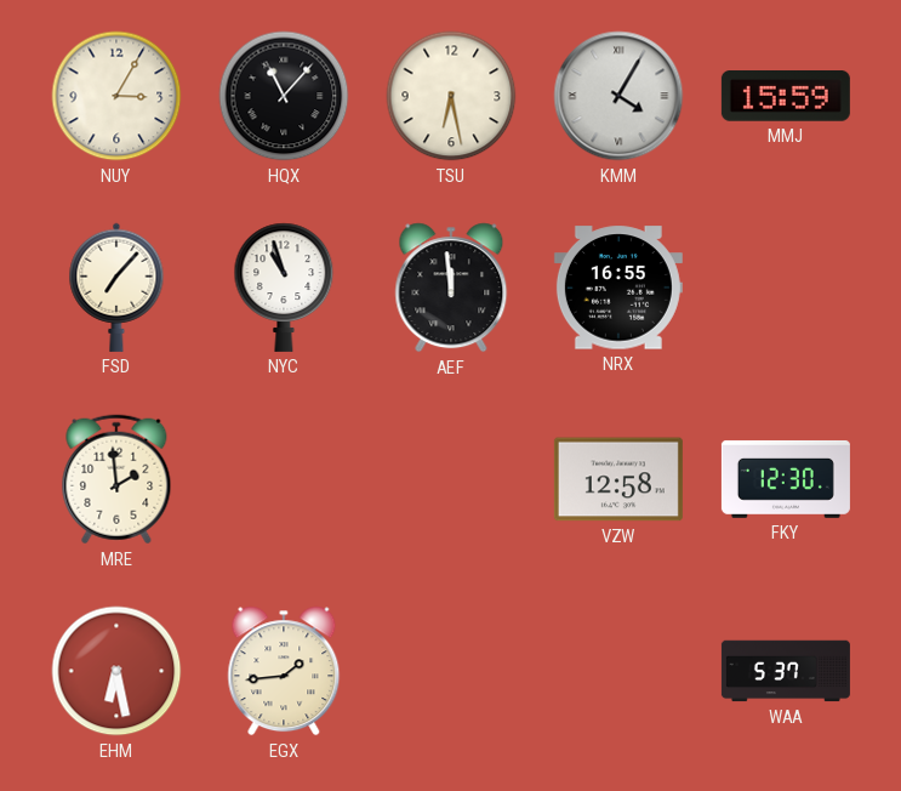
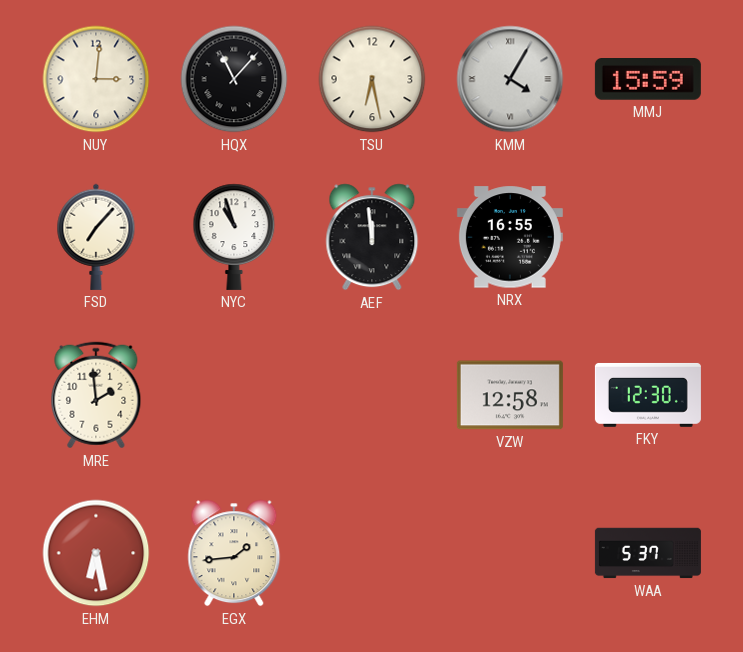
NUY: 3:05 -> 3:01 (96, 79)
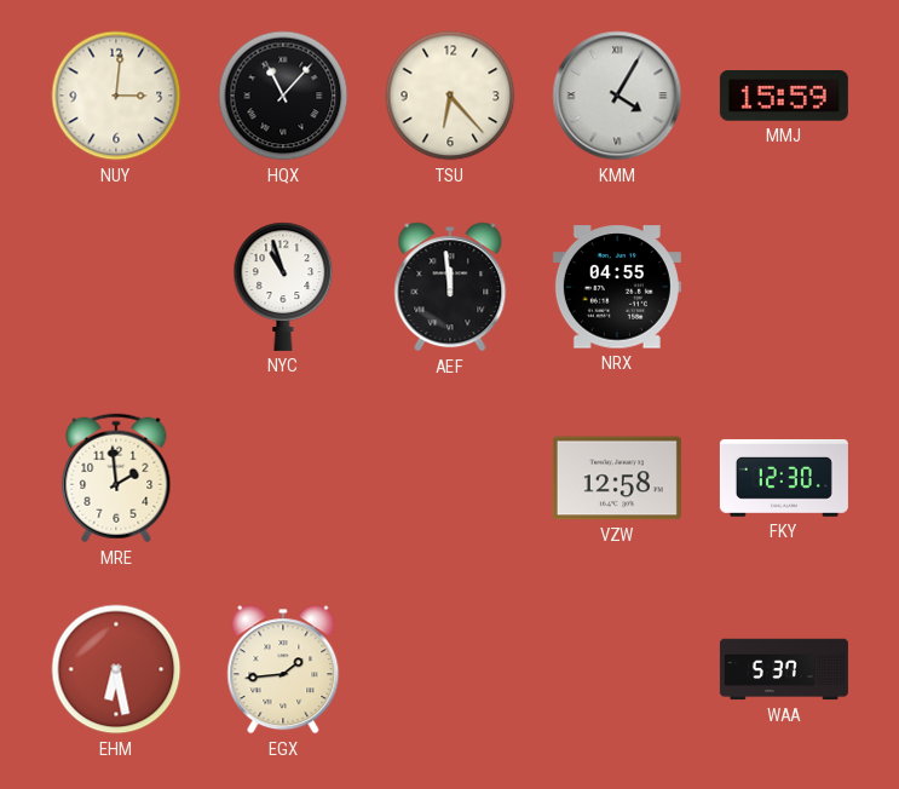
TSU: 6:28 -> 6:23 (450, 96)
FSD: 7:07 -> none (96, 237)
NRX: 16:55 -> 04:55 (617, 287)
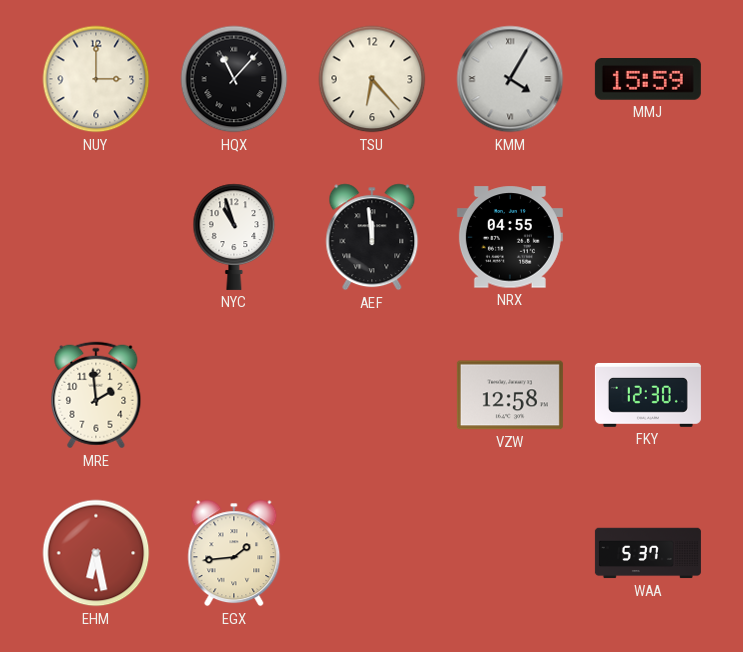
NUY: 3:01 -> 3:00 (96, 79)
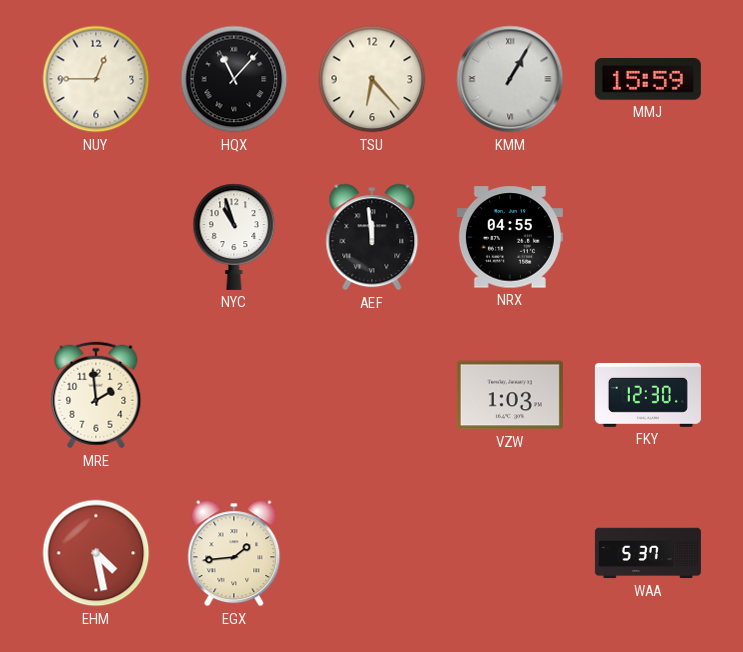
NUY: 3:00 -> 12:45 (96, 79)
KMM: 4:05 -> 1:05 (510, 79)
VZW: 12:58 -> 1:03 (510, 395)
EHM: 6:28 -> 4:28 (96, 553)
